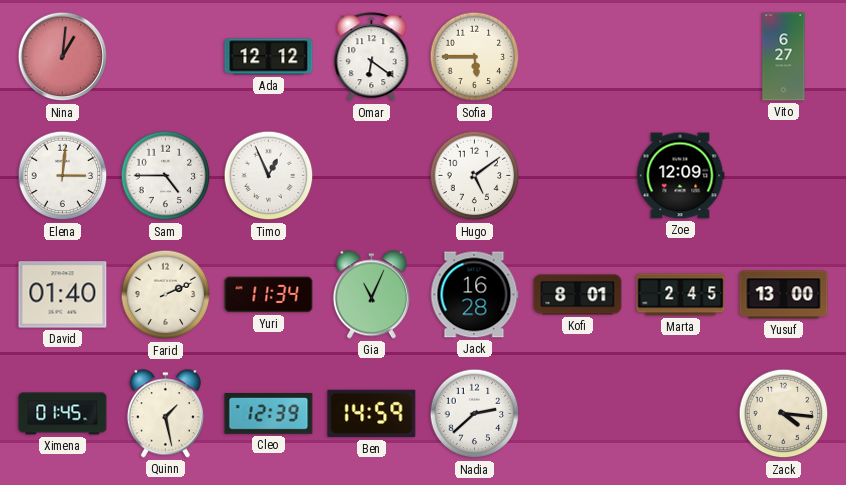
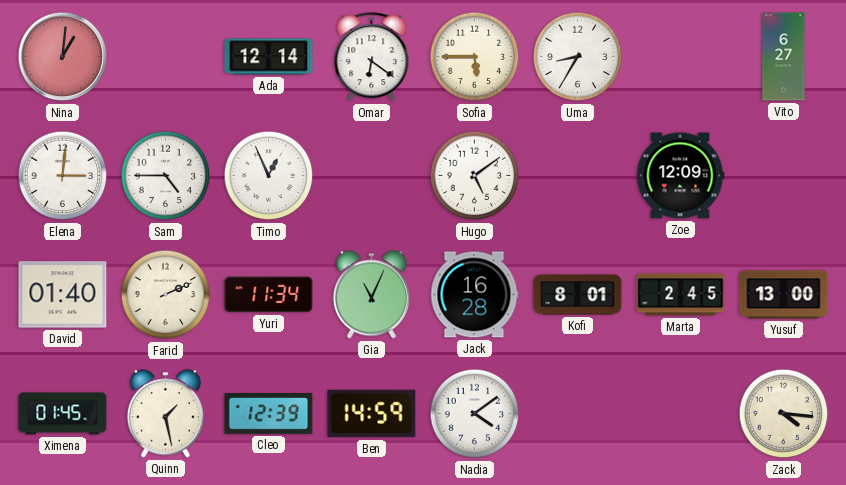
Ada: 12:12 -> 12:14 (269, 57)
Uma: none -> 8:35 (578, 57)
Nadia: 2:38 -> 4:09 (475, 414)
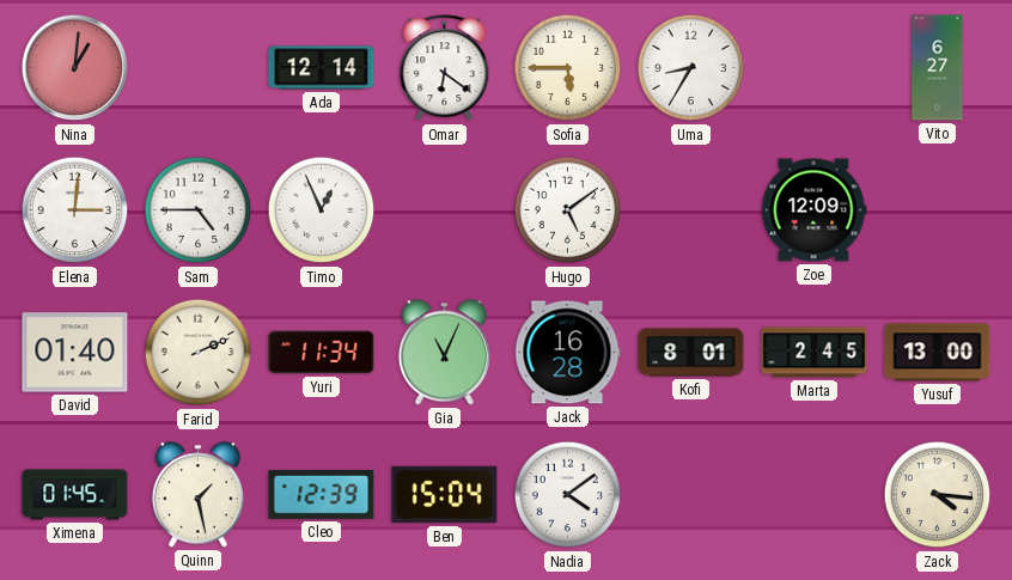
Ben: 14:59 -> 15:04 (445, 495)
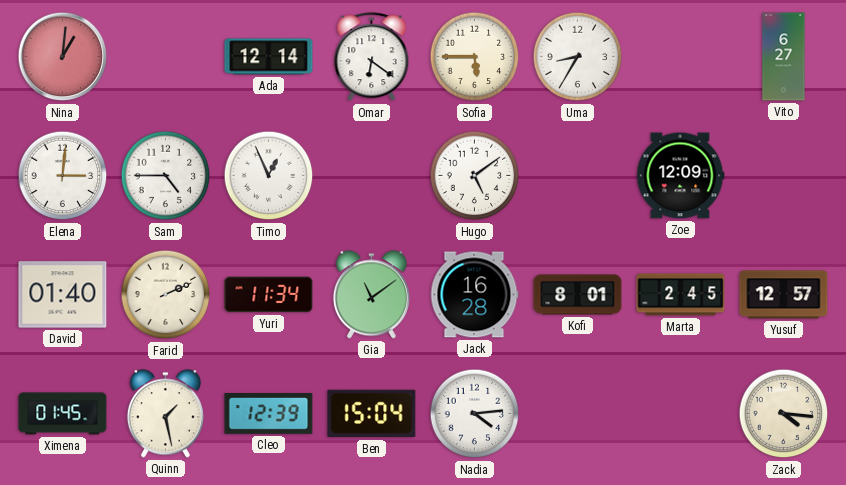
Gia: 11:04 -> 11:09 (371, 295)
Yusuf: 13:00 -> 12:57 (784, 295)
Nadia: 4:09 -> 4:14 (475, 414)
